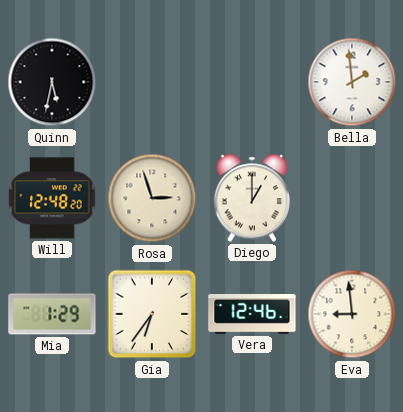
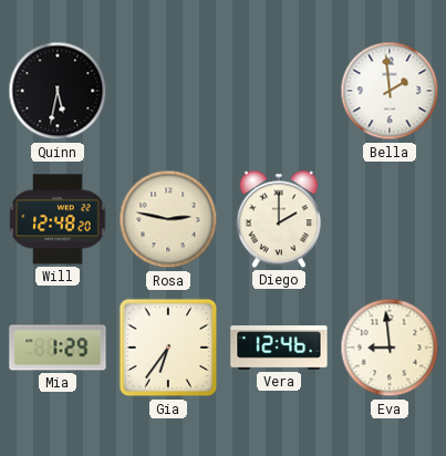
Rosa: 2:57 -> 2:47 (168, 219)
Diego: 1:00 -> 2:00 (279, 219)
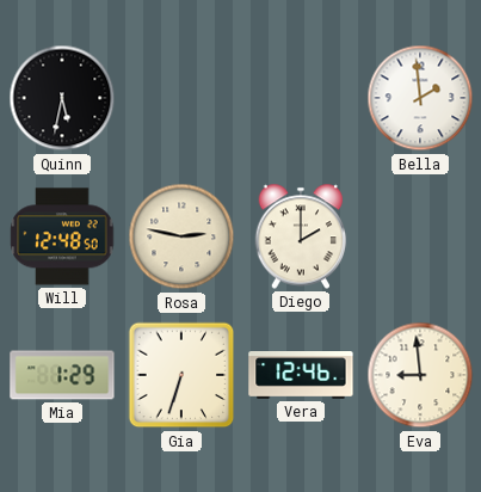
Will: 12:48:20 -> 12:48:50 (62, 236)
Gia: 6:36 -> 6:33 (181, 375)
